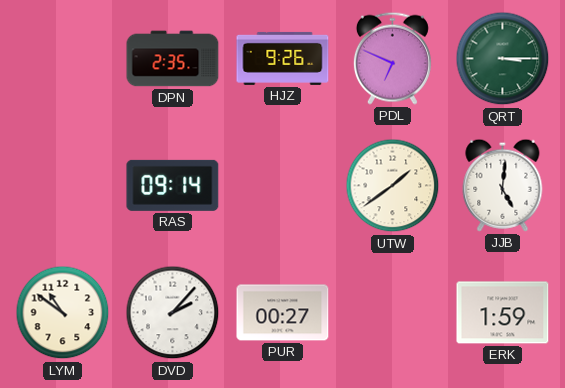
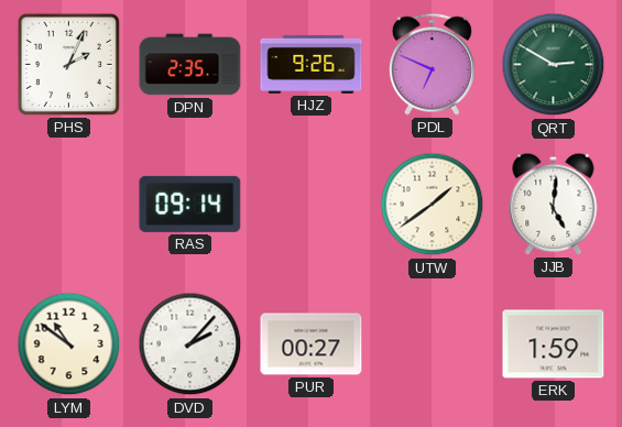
PHS: none -> 2:04 (68, 64)
QRT: 3:15 -> 2:50 (554, 65)
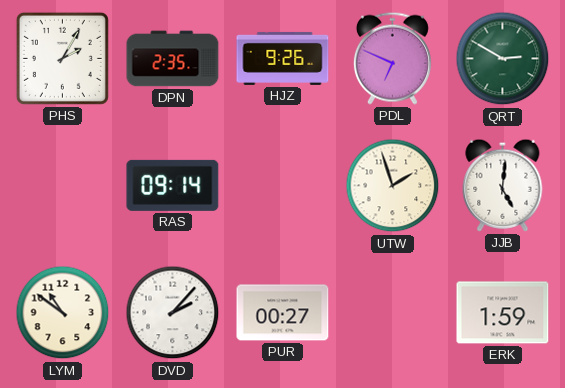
PHS: 2:04 -> 2:05 (62, 58)
UTW: 1:39 -> 1:57 (393, 186)
